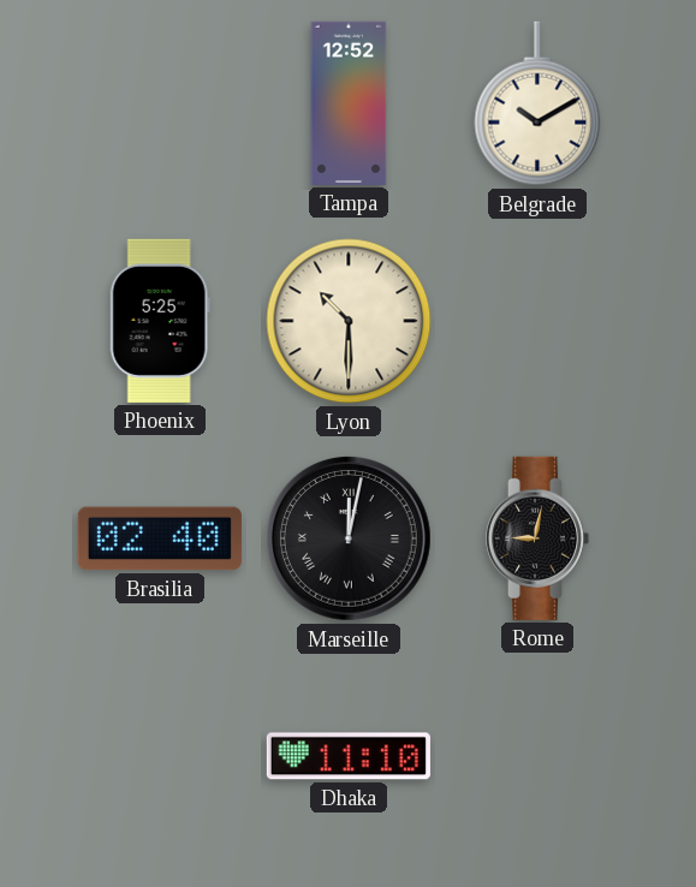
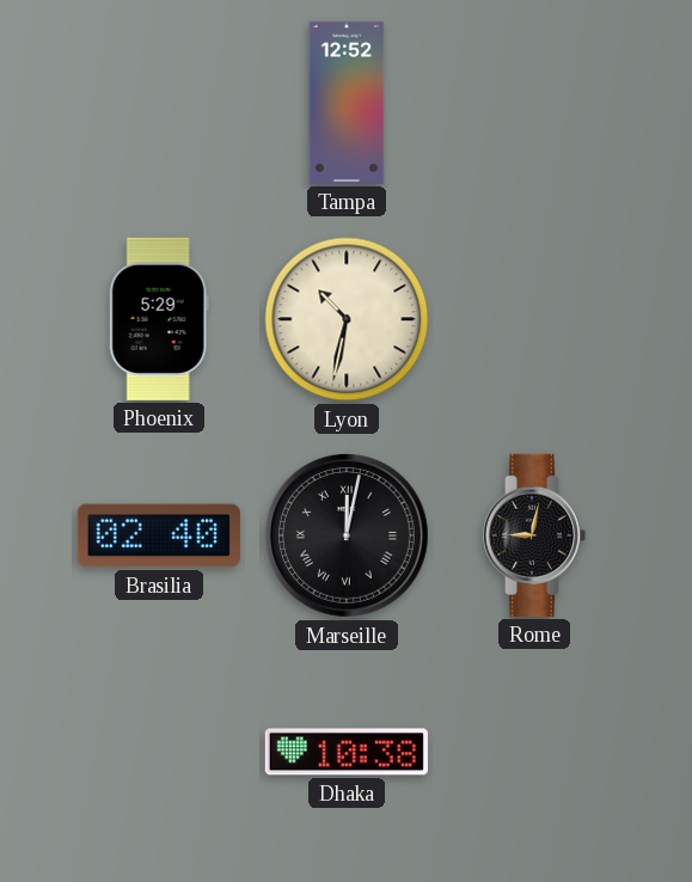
Belgrade: 10:10 -> none (537, 103)
Phoenix: 5:25 -> 5:29 (159, 319)
Lyon: 10:30 -> 10:32 (347, 319)
Dhaka: 11:10 -> 10:38 (347, 752)
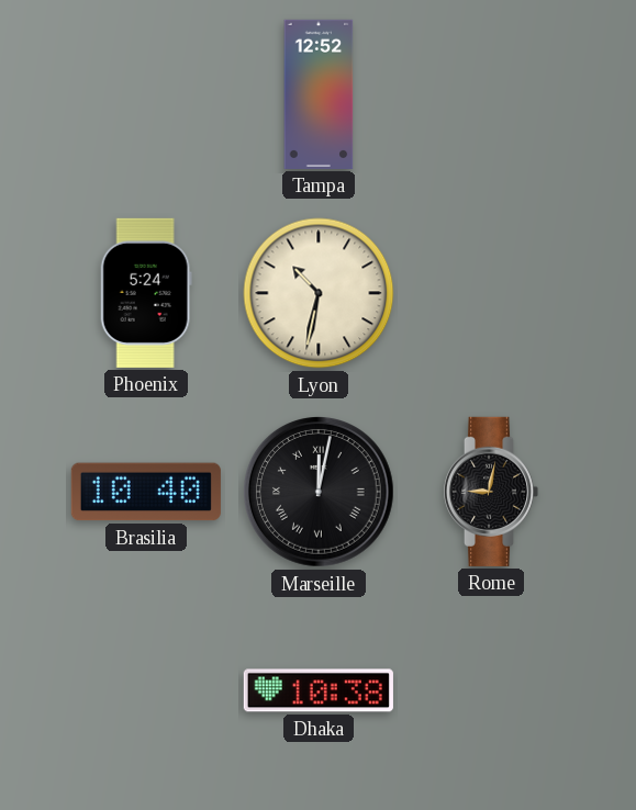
Phoenix: 5:29 -> 5:24 (146, 293)
Brasilia: 02:40 -> 10:40 (146, 492)
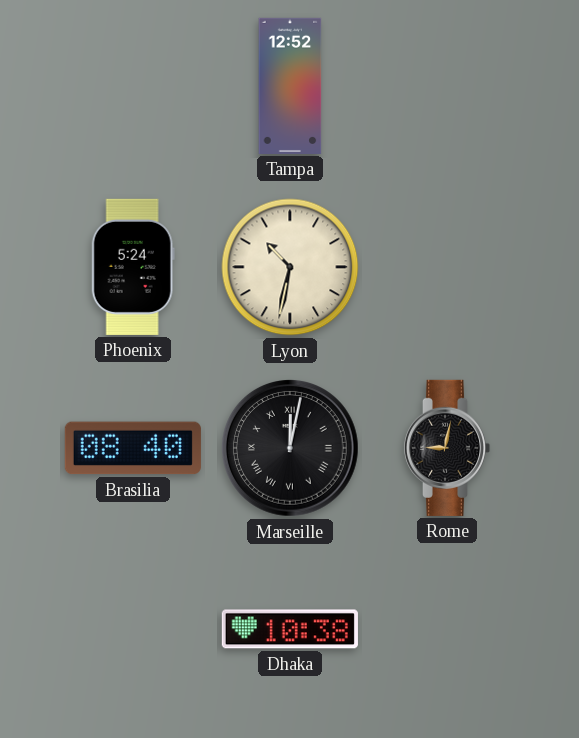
Brasilia: 10:40 -> 08:40 (133, 448)
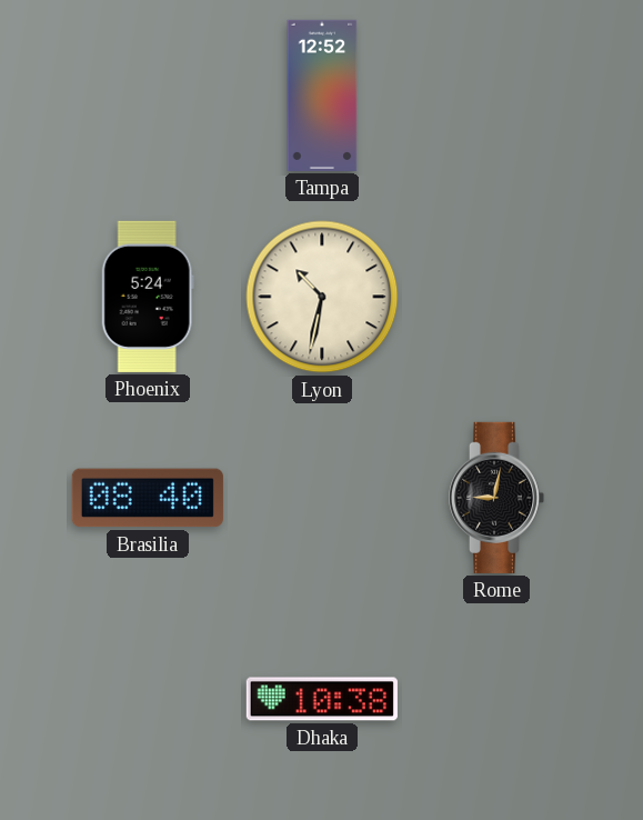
Marseille: 12:02 -> none (291, 449)
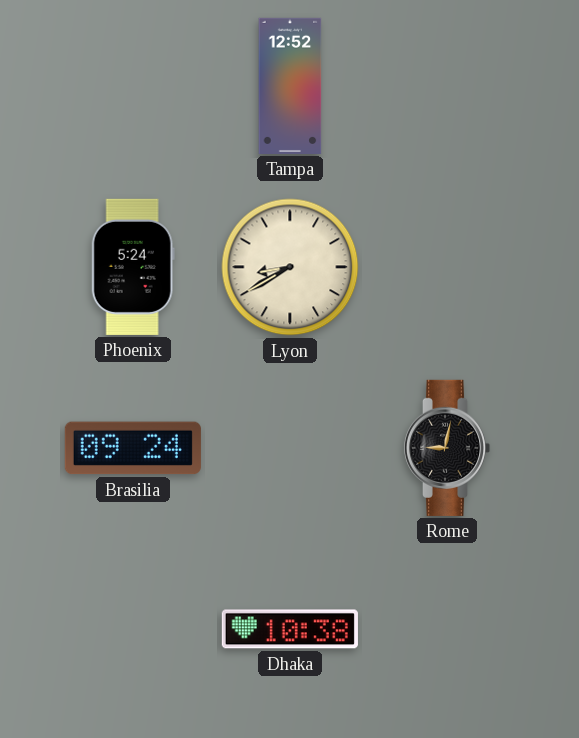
Lyon: 10:32 -> 8:40 (290, 267)
Brasilia: 08:40 -> 09:24 (133, 448)
